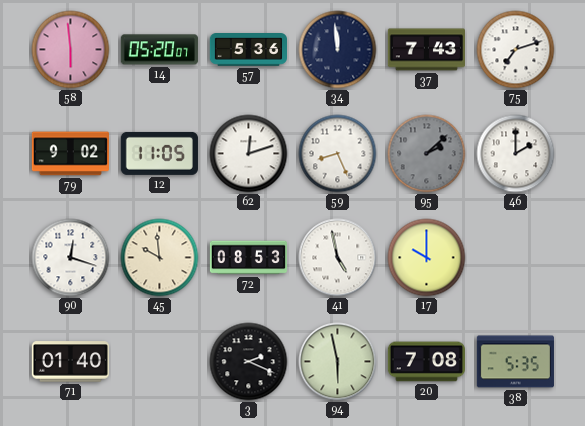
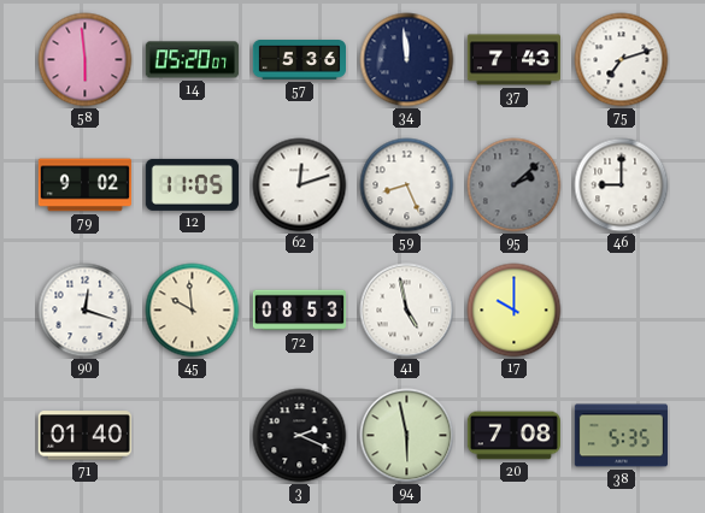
46: 2:00 -> 9:00 (622, 185)
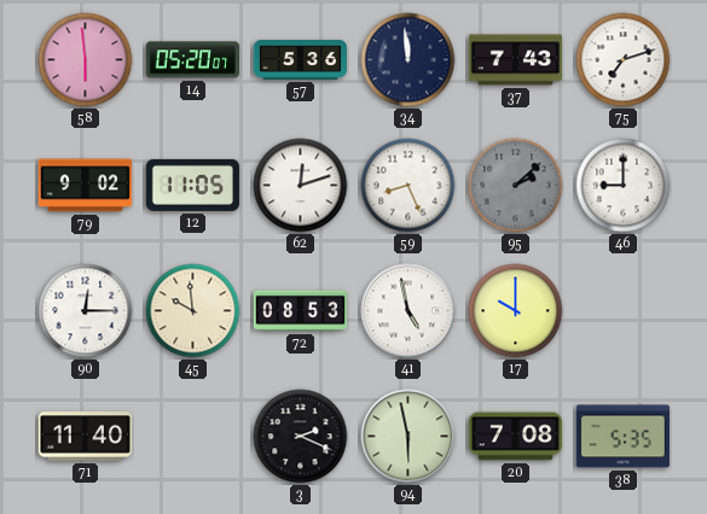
90: 12:18 -> 12:15 (86, 311)
71: 01:40 -> 11:40 (85, 437)
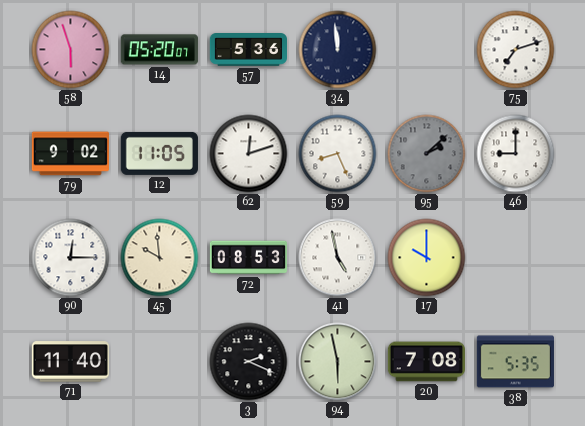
58: 5:59 -> 5:57 (71, 50)
37: 7:43 -> none (515, 60)
